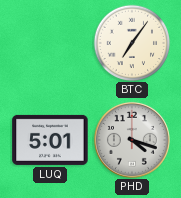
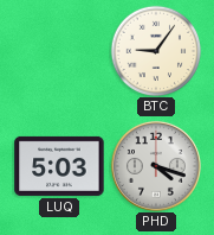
BTC: 7:06 -> 9:06 (156, 51)
LUQ: 5:01 -> 5:03 (59, 166)
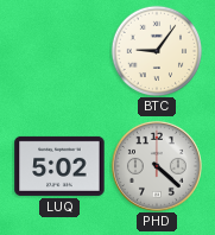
LUQ: 5:03 -> 5:02 (59, 166)
PHD: 4:18 -> 4:22 (157, 166)
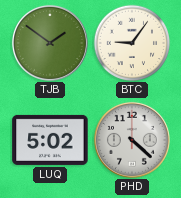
TJB: none -> 1:51 (50, 43)
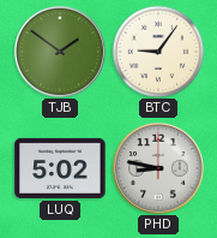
PHD: 4:22 -> 8:47 (158, 168)
